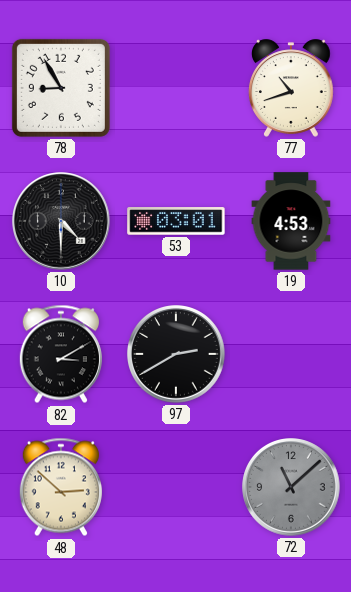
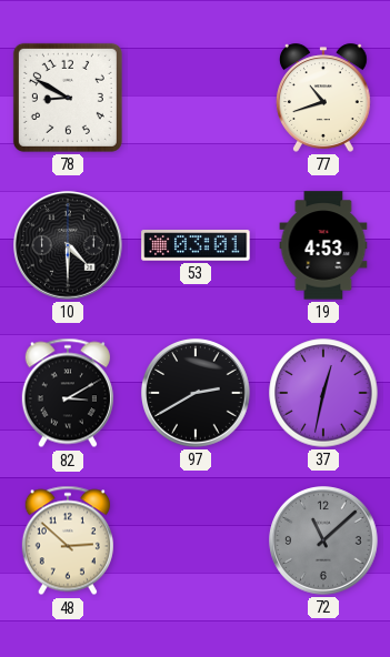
78: 8:55 -> 8:50 (68, 98)
37: none -> 12:32 (323, 393)
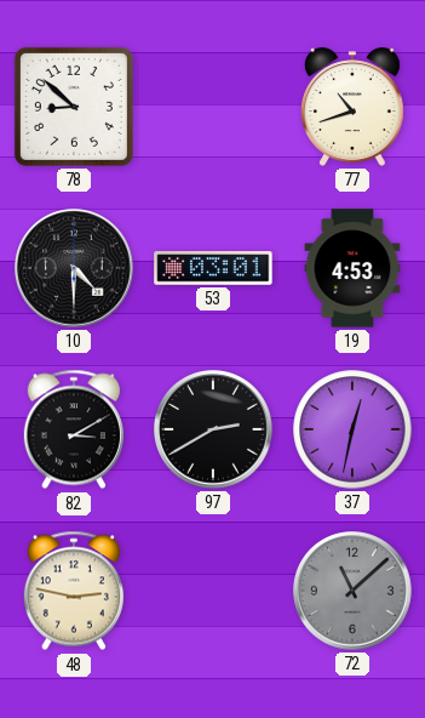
78: 8:50 -> 8:52 (74, 107)
48: 2:52 -> 2:47 (74, 591)
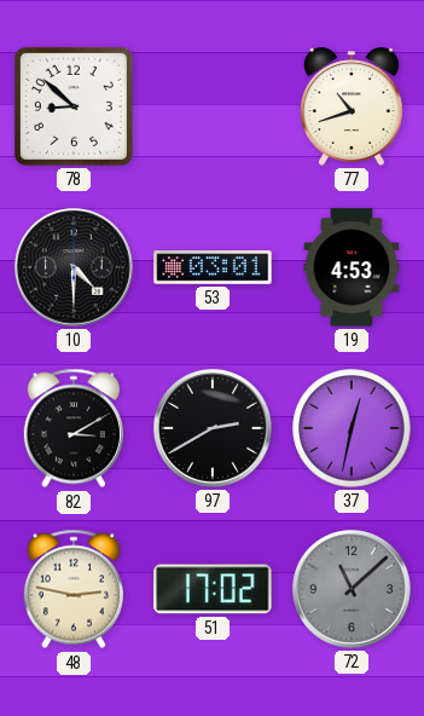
51: none -> 17:02 (213, 589)
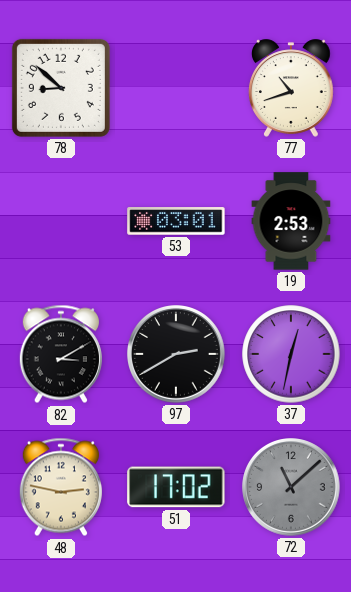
10: 4:30 -> none (75, 268)
19: 4:53 -> 2:53 (291, 221)
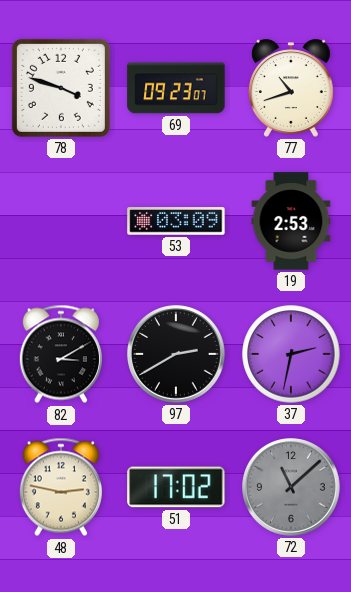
78: 8:52 -> 3:48 (61, 88)
69: none -> 09:23 (176, 88)
53: 03:01 -> 03:09 (176, 221)
37: 12:32 -> 2:32 (291, 354)
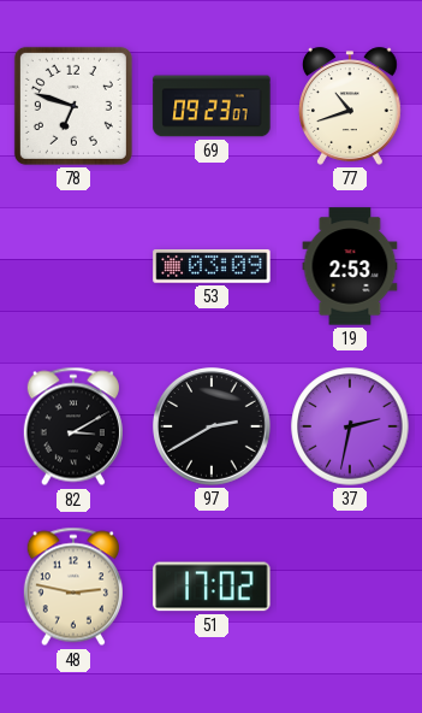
78: 3:48 -> 6:48 (73, 106)
72: 11:08 -> none (292, 488)
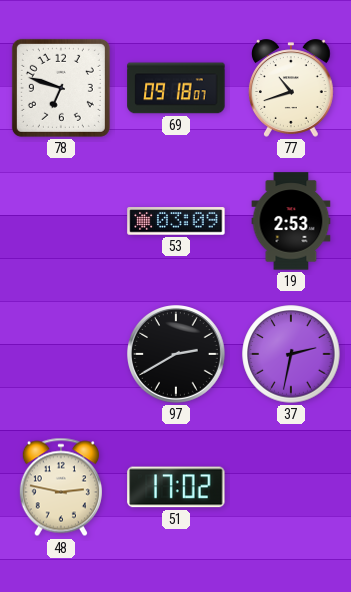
69: 09:23 -> 09:18 (176, 88)
82: 3:10 -> none (73, 426)
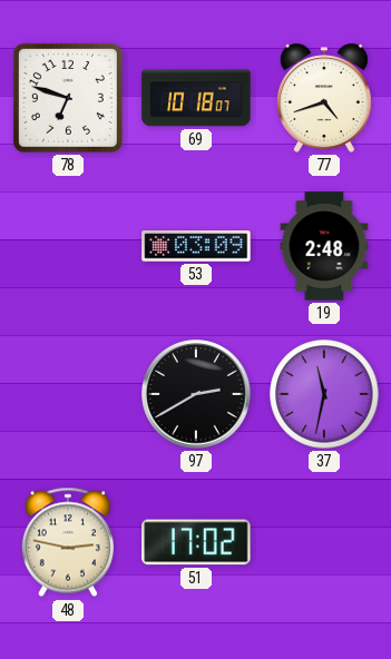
69: 09:18 -> 10:18 (196, 98)
77: 10:42 -> 4:42 (325, 98)
19: 2:53 -> 2:48 (324, 246)
37: 2:32 -> 11:32 (324, 394)
